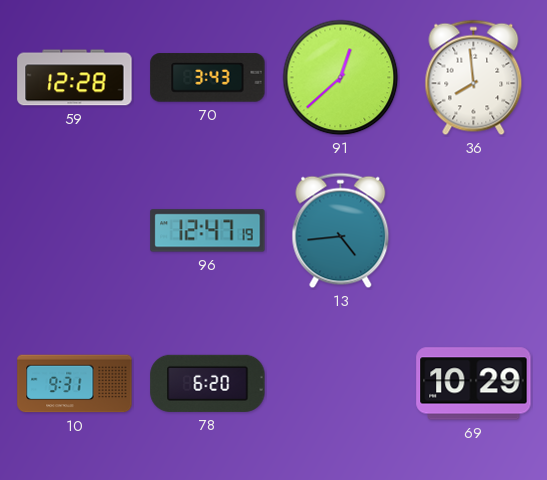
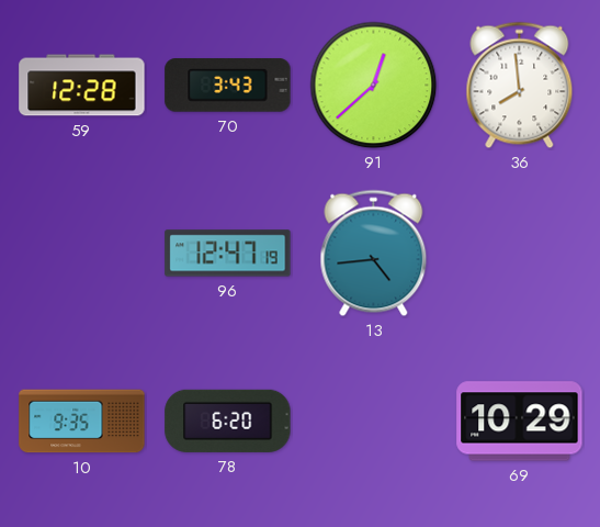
10: 9:31 -> 9:35 (82, 422)
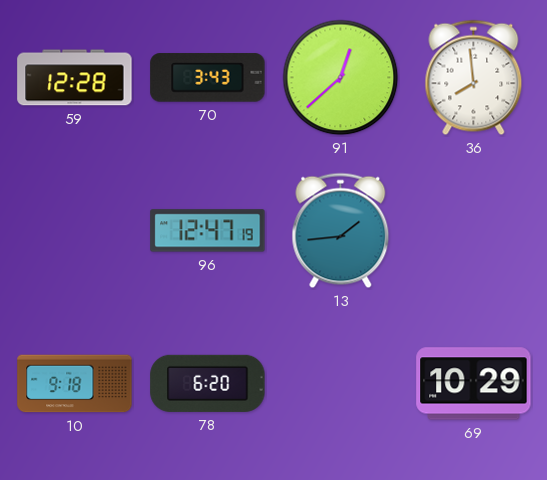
13: 4:44 -> 1:44 (341, 231)
10: 9:35 -> 9:18 (75, 384)
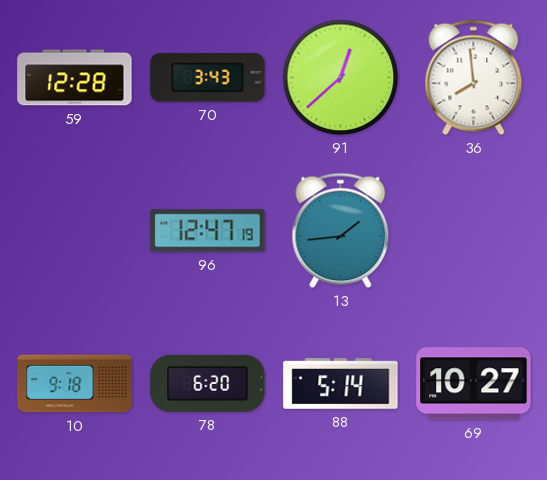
88: none -> 5:14 (341, 384)
69: 10:29 -> 10:27 (474, 384)
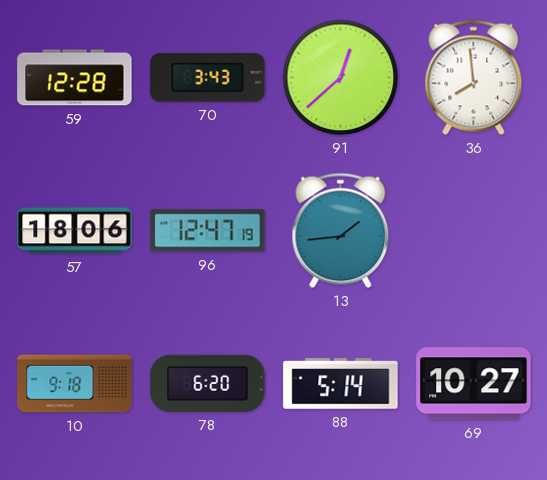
57: none -> 18:06 (75, 231)
